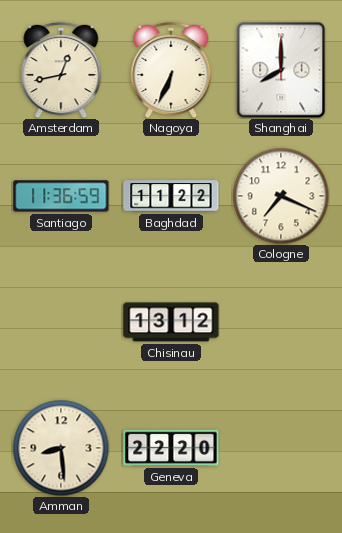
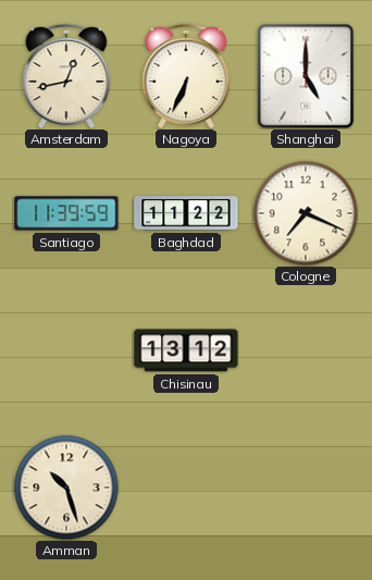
Shanghai: 8:00 -> 5:00 (306, 76)
Santiago: 11:36 -> 11:39 (66, 213)
Amman: 8:29 -> 10:27 (66, 488)
Geneva: 22:20 -> none (171, 448)
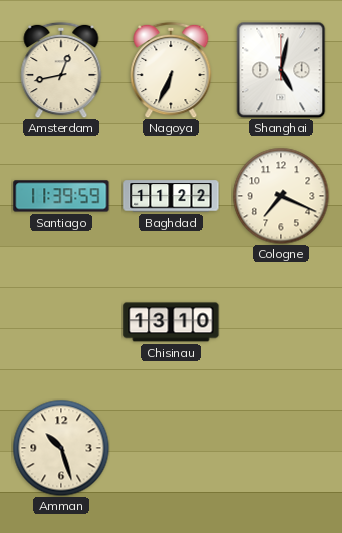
Shanghai: 5:00 -> 5:02 (281, 70)
Chisinau: 13:12 -> 13:10 (171, 322)
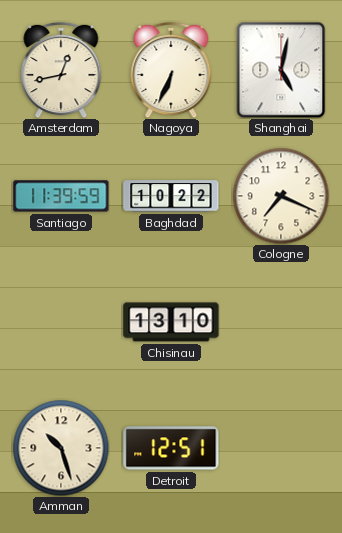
Baghdad: 11:22 -> 10:22 (171, 196)
Detroit: none -> 12:51 (171, 448)
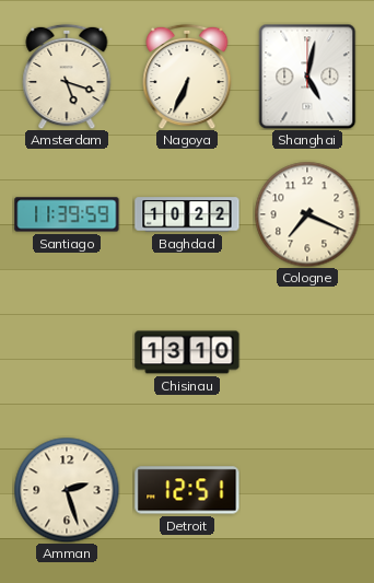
Amsterdam: 12:43 -> 5:18 (67, 77)
Amman: 10:27 -> 2:27 (67, 490)
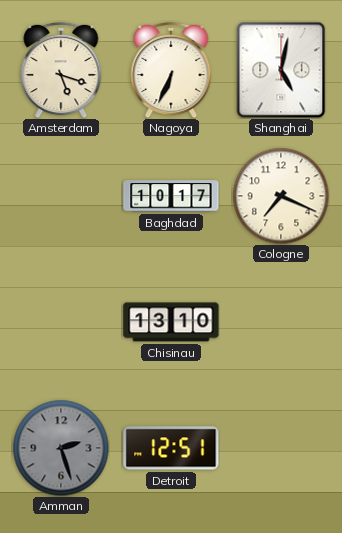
Santiago: 11:39 -> none (67, 214)
Baghdad: 10:22 -> 10:17 (171, 196)
Amman dial: cream -> grey (61, 448)
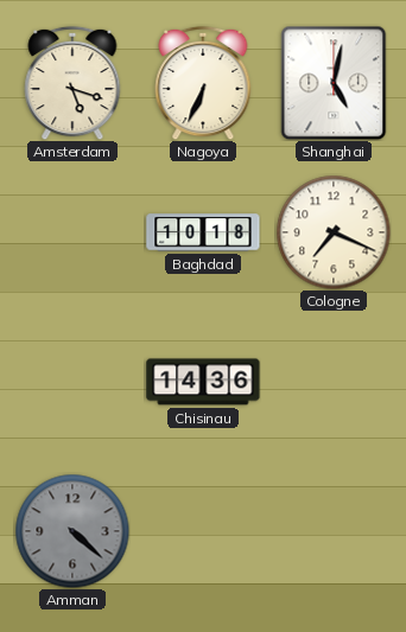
Baghdad: 10:17 -> 10:18 (203, 232)
Chisinau: 13:10 -> 14:36 (203, 382)
Amman: 2:27 -> 4:22 (72, 531)
Detroit: 12:51 -> none (171, 448)
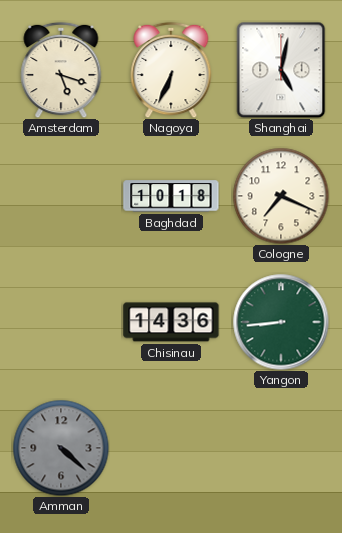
Yangon: none -> 8:44 (281, 322)
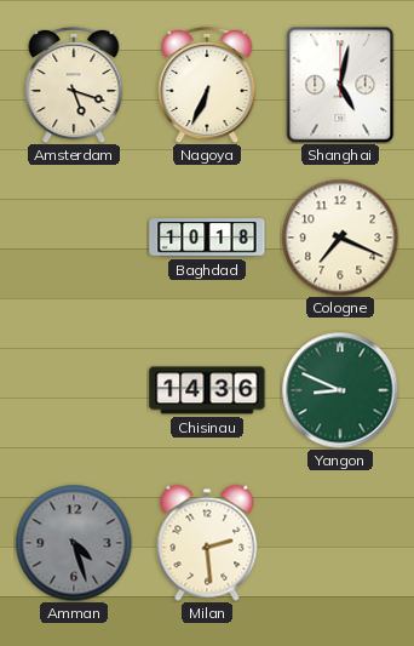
Yangon: 8:44 -> 8:49 (340, 390)
Amman: 4:22 -> 4:27 (74, 543)
Milan: none -> 2:29 (207, 543)
